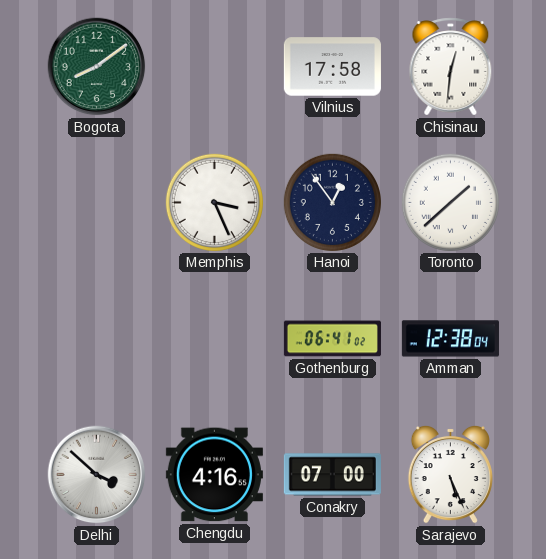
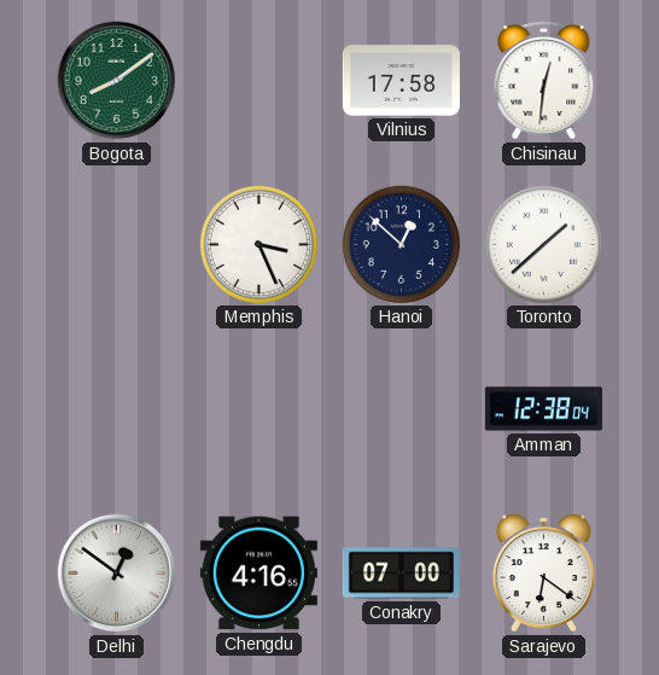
Hanoi: 12:54 -> 12:52 (401, 244)
Gothenburg: 06:41 -> none (332, 339)
Delhi: 3:52 -> 12:51 (117, 574)
Sarajevo: 5:26 -> 6:21 (543, 572)
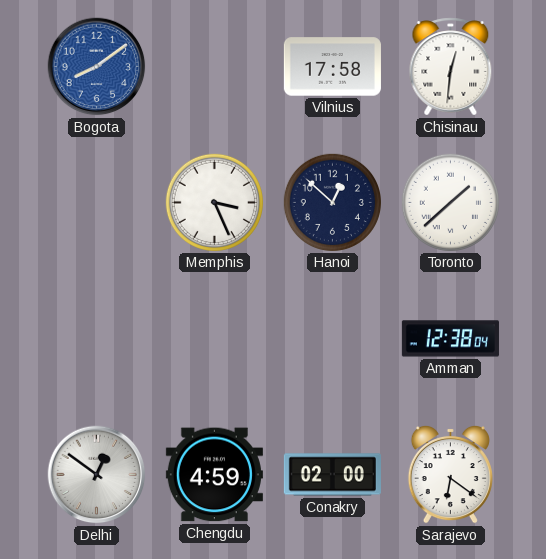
Bogota dial: green -> blue (97, 67)
Chengdu: 4:16 -> 4:59 (214, 475)
Conakry: 07:00 -> 02:00 (332, 475)
